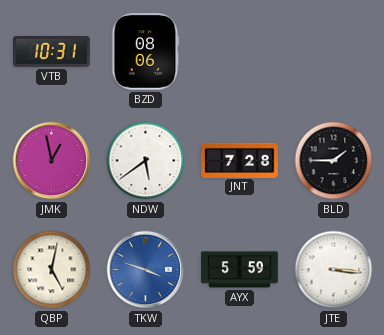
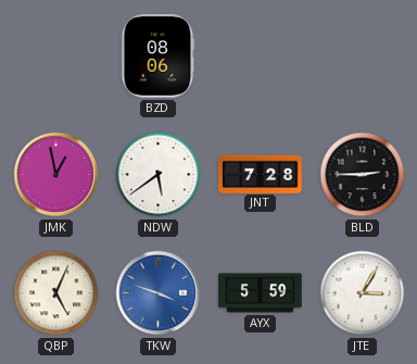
VTB: 10:31 -> none (52, 51)
BLD: 1:45 -> 2:45 (363, 175)
QBP: 5:02 -> 5:04 (56, 293)
JTE: 3:16 -> 3:05 (363, 293)
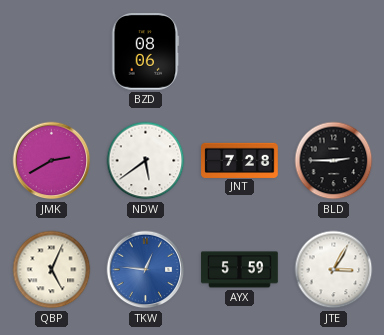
JMK: 12:58 -> 2:40 (52, 161)
TKW: 3:48 -> 12:46 (146, 270)
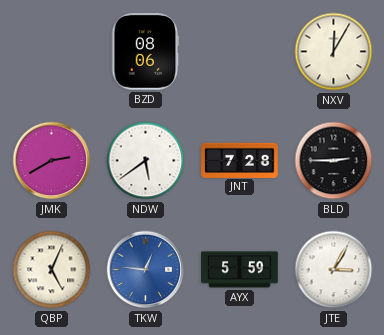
NXV: none -> 12:05 (334, 52)
